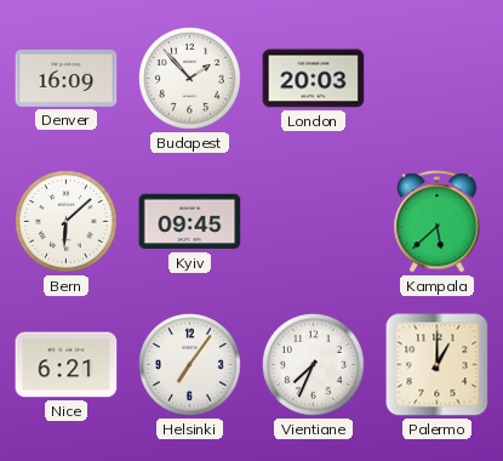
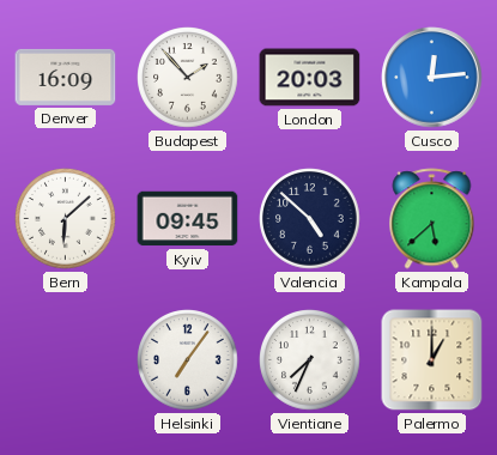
Cusco: none -> 12:14 (432, 78)
Valencia: none -> 4:52 (310, 219)
Nice: 6:21 -> none (67, 365)
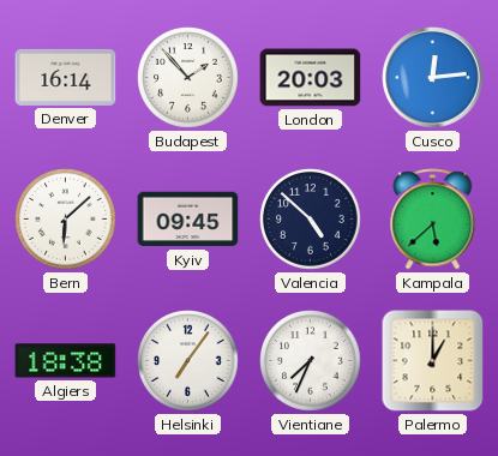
Denver: 16:09 -> 16:14 (66, 77)
Algiers: none -> 18:38 (66, 361)
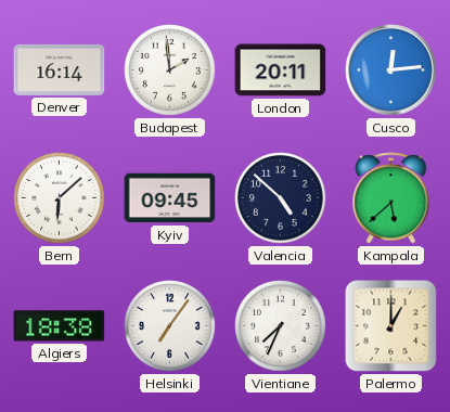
Budapest: 1:53 -> 1:59 (170, 70)
London: 20:03 -> 20:11 (281, 70)
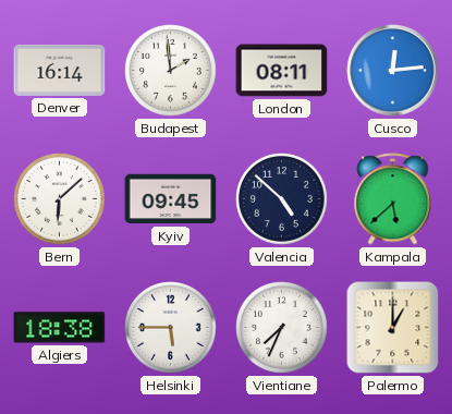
London: 20:11 -> 08:11 (282, 71)
Helsinki: 7:06 -> 5:45 (171, 328)
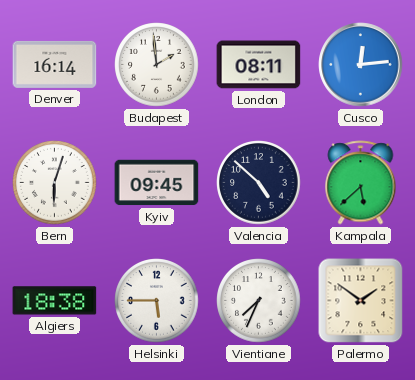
Bern: 6:08 -> 6:03 (55, 183)
Palermo: 1:00 -> 1:51 (361, 301)
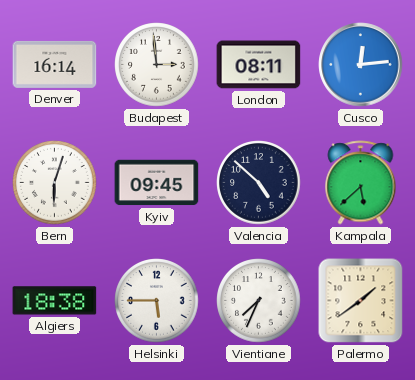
Budapest: 1:59 -> 2:59 (157, 65)
Palermo: 1:51 -> 1:39 (361, 301)
